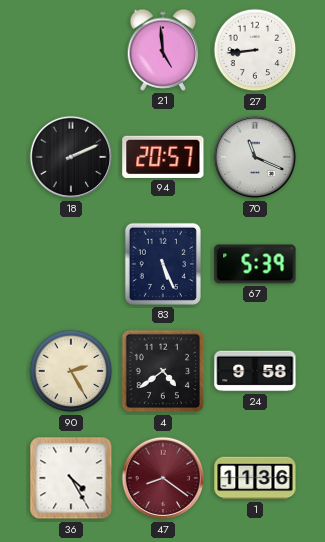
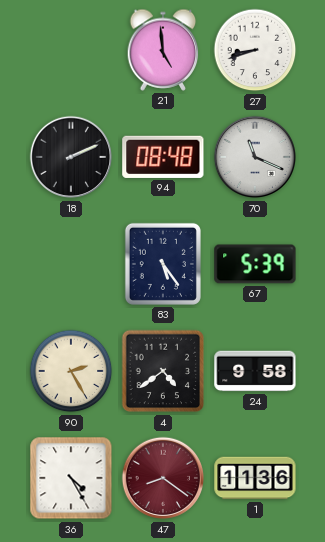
27: 8:44 -> 8:42 (255, 50)
94: 20:57 -> 08:48 (163, 157)
83: 5:26 -> 5:24 (163, 264)
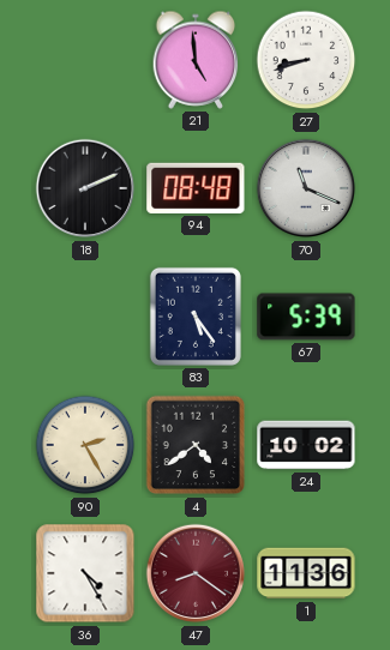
24: 9:58 -> 10:02 (306, 445)
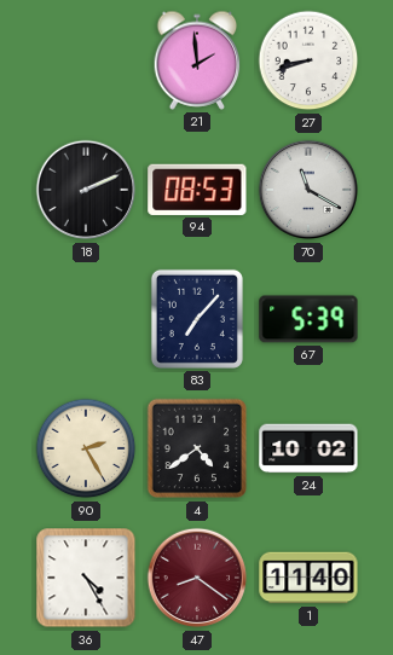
21: 4:59 -> 1:59 (197, 60)
94: 08:48 -> 08:53 (197, 190)
70: 11:19 -> 11:20 (308, 190)
83: 5:24 -> 7:07 (197, 319)
1: 11:36 -> 11:40 (308, 578)
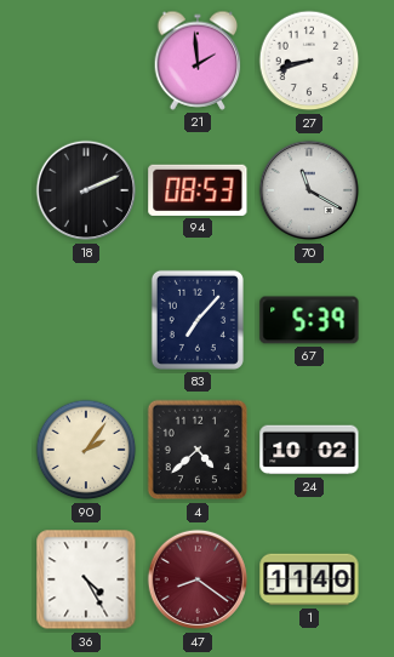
90: 2:25 -> 2:06 (86, 450)
4: 4:39 -> 4:38 (198, 450)
